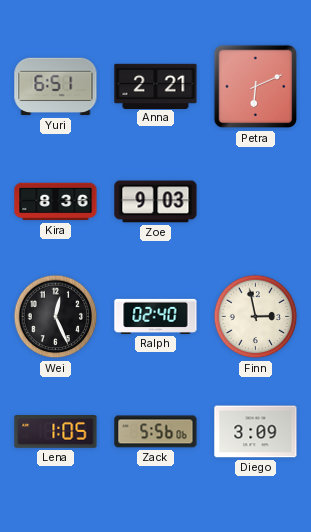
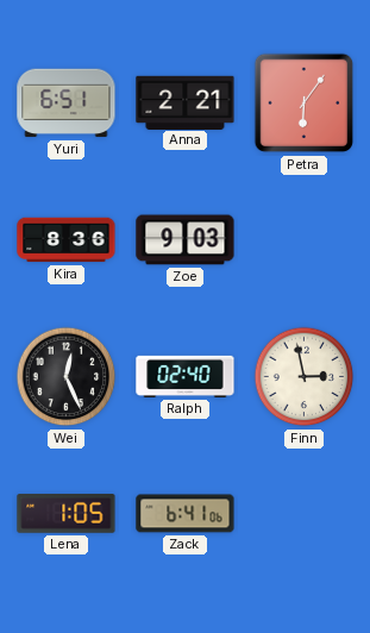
Petra: 6:11 -> 6:06 (305, 104)
Zack: 5:56 -> 6:41 (186, 514)
Diego: 3:09 -> none (256, 432)
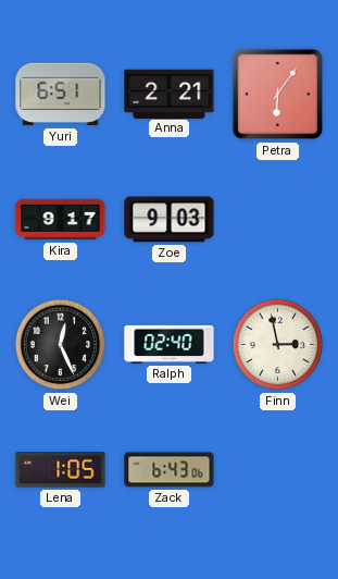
Kira: 8:36 -> 9:17 (61, 220)
Zack: 6:41 -> 6:43 (170, 470)
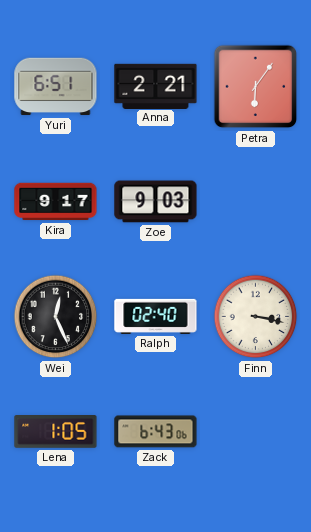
Finn: 2:58 -> 3:17 (256, 317)
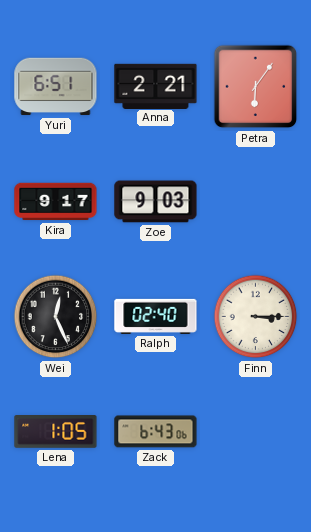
Finn: 3:17 -> 3:15 (256, 317)
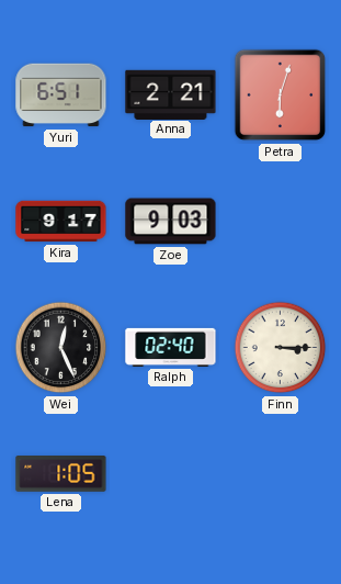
Petra: 6:06 -> 6:03 (281, 96)
Zack: 6:43 -> none (156, 432)
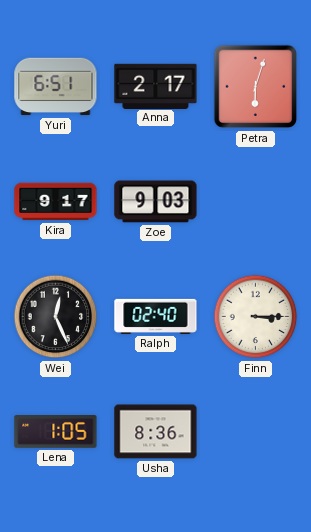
Anna: 2:21 -> 2:17 (156, 86)
Usha: none -> 8:36 (156, 432)
